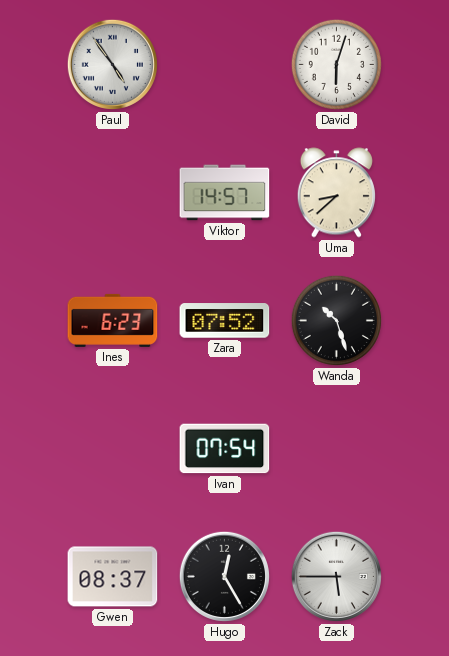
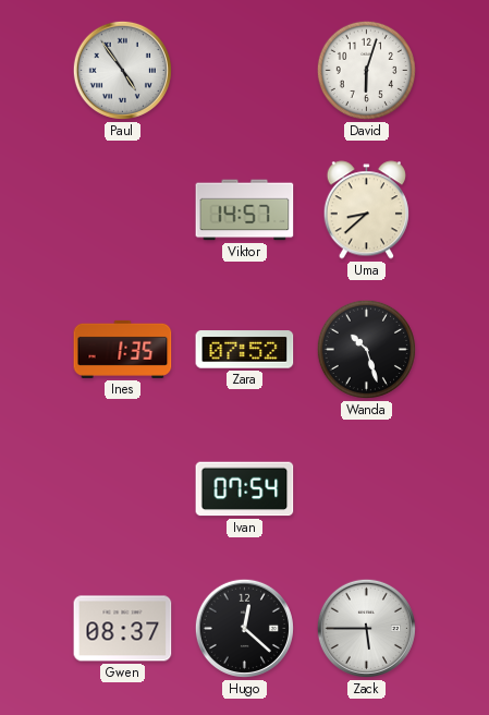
Ines: 6:23 -> 1:35 (123, 349)
Hugo: 12:25 -> 12:22 (244, 628)
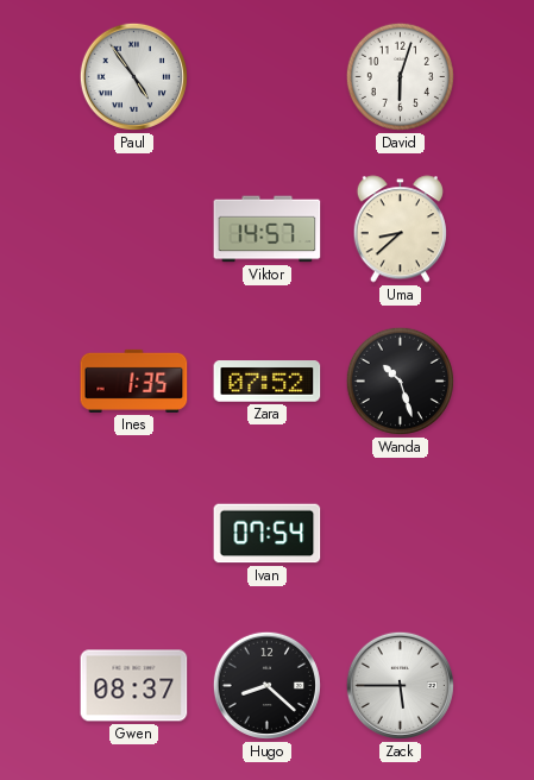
Hugo: 12:22 -> 8:22 (266, 685)
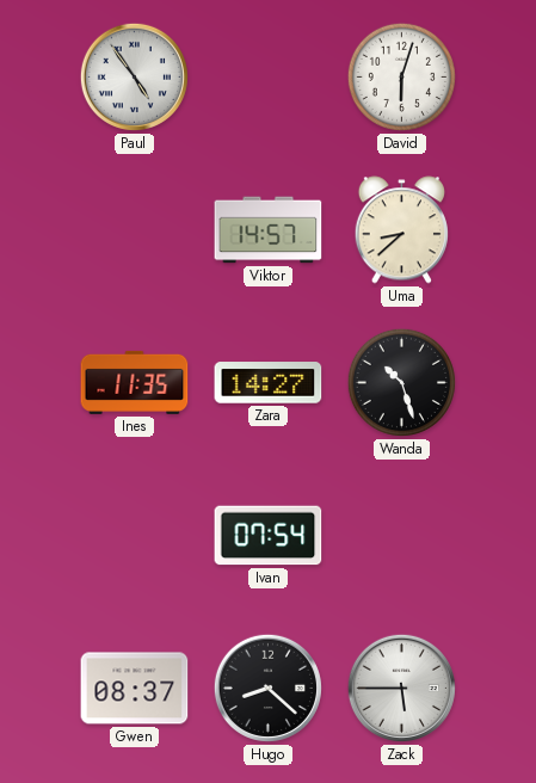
Ines: 1:35 -> 11:35 (135, 382)
Zara: 07:52 -> 14:27 (269, 383)
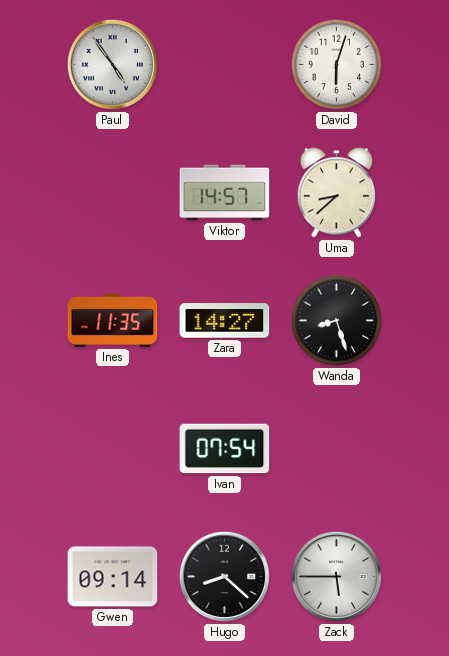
Wanda: 10:27 -> 8:27 (336, 320)
Gwen: 08:37 -> 09:14 (113, 577)
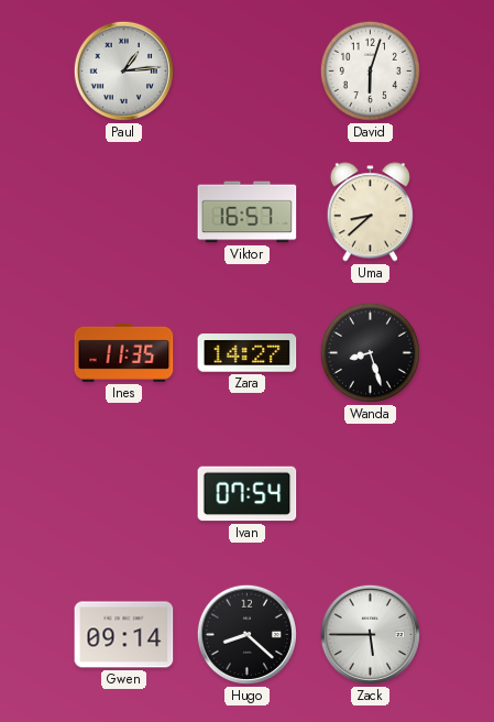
Paul: 4:54 -> 1:14 (123, 70)
Viktor: 14:57 -> 16:57 (248, 212)
